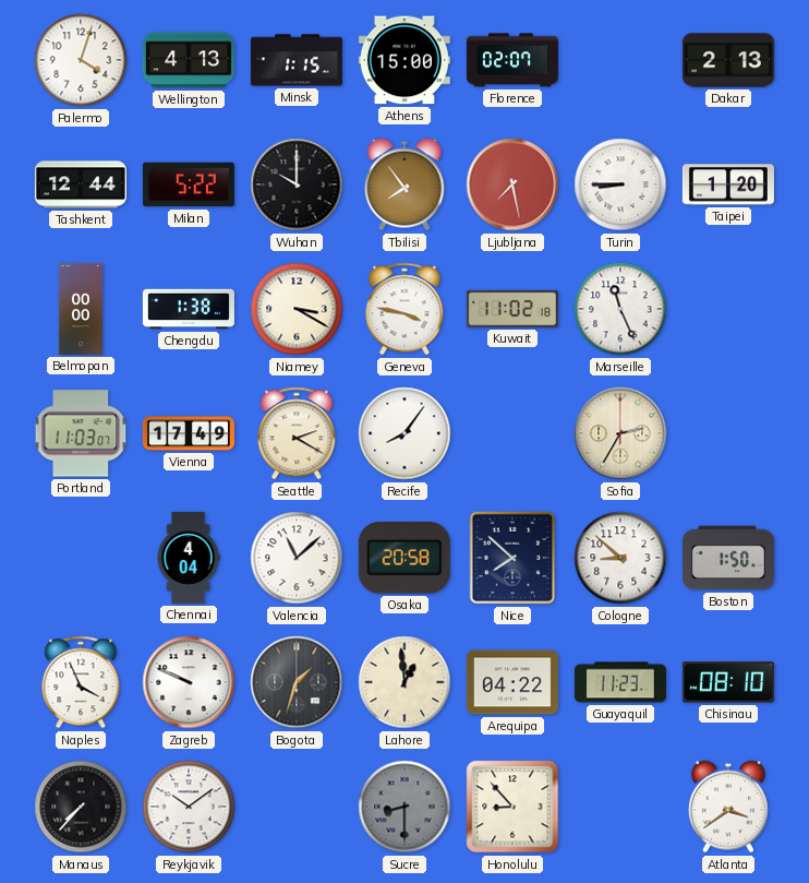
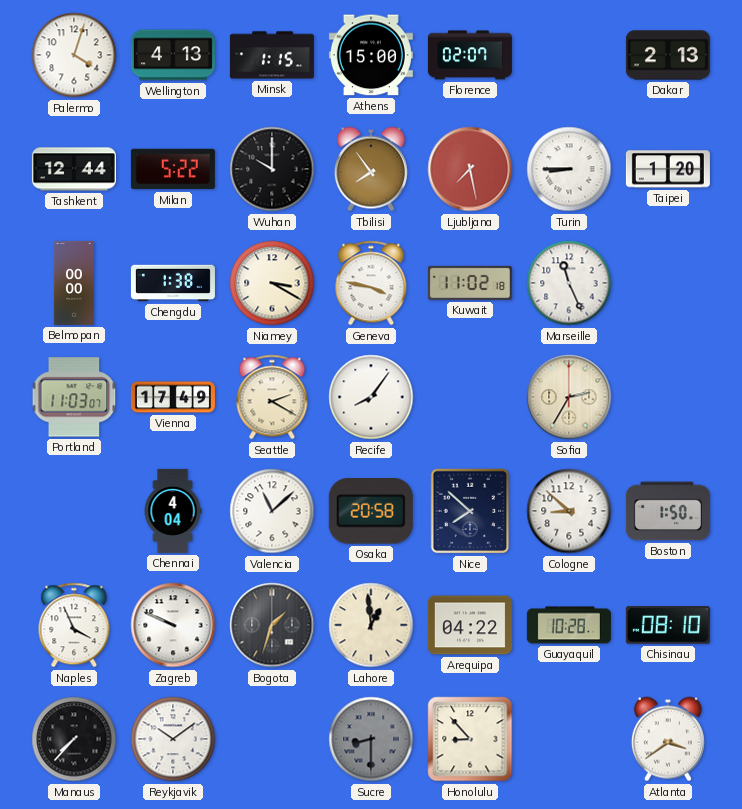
Guayaquil: 11:23 -> 10:28 (569, 625)
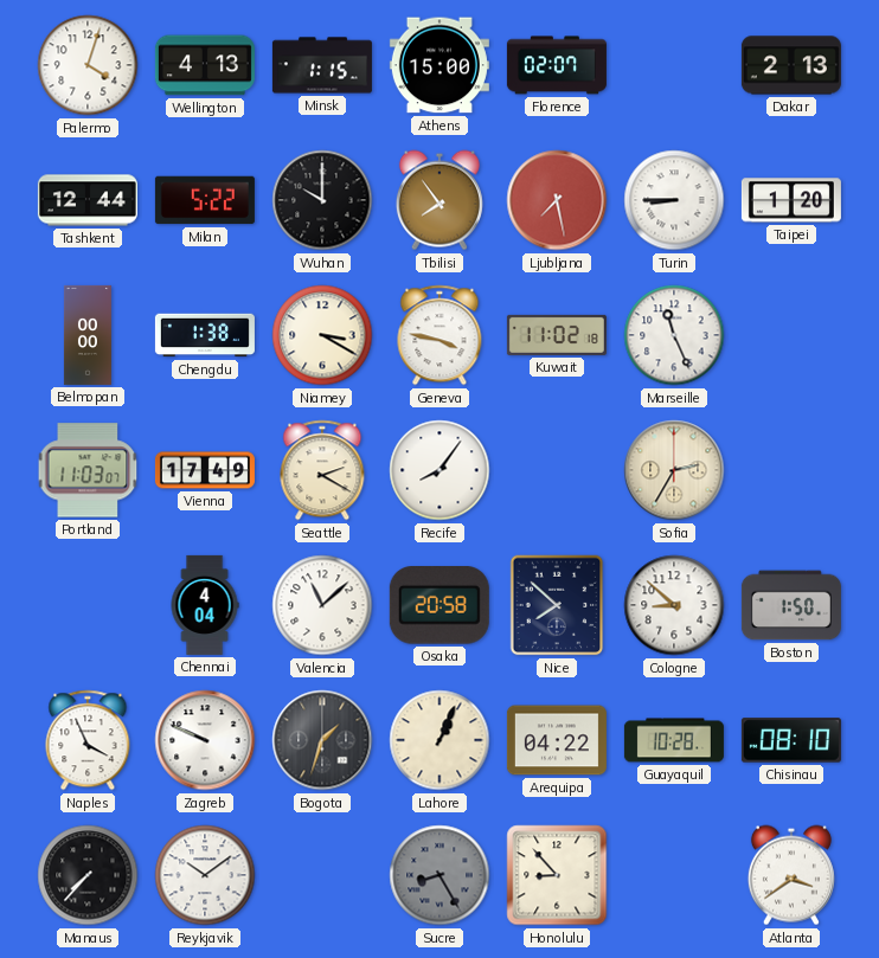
Lahore: 12:59 -> 1:04 (439, 740)
Sucre: 8:30 -> 8:25 (439, 875)
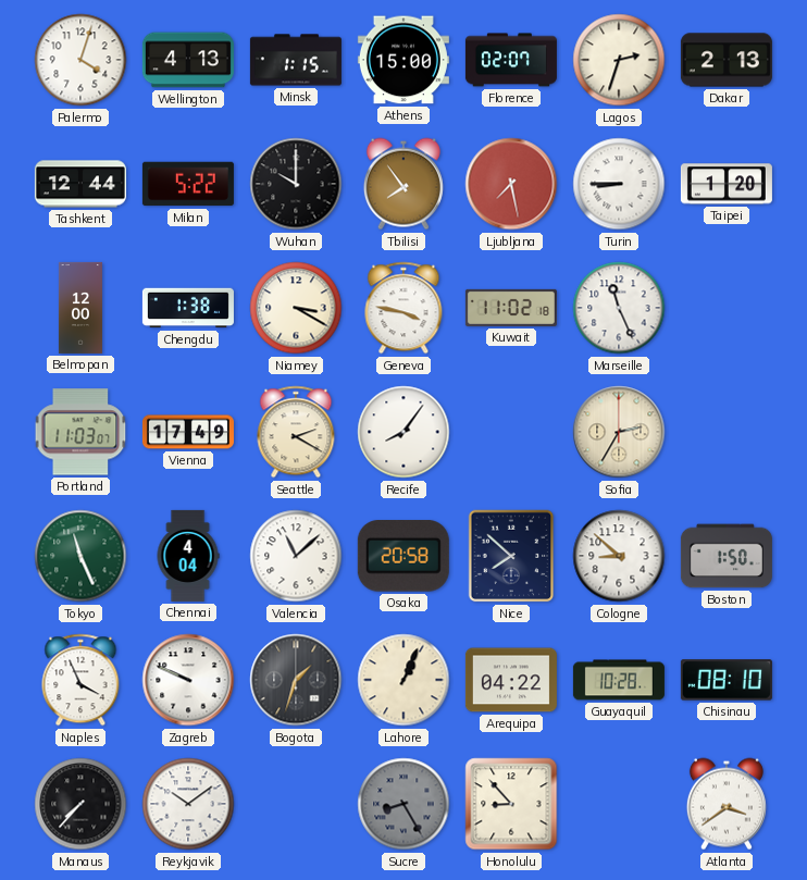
Lagos: none -> 2:33 (619, 60)
Belmopan: 00:00 -> 12:00 (80, 308)
Tokyo: none -> 11:26 (80, 556)
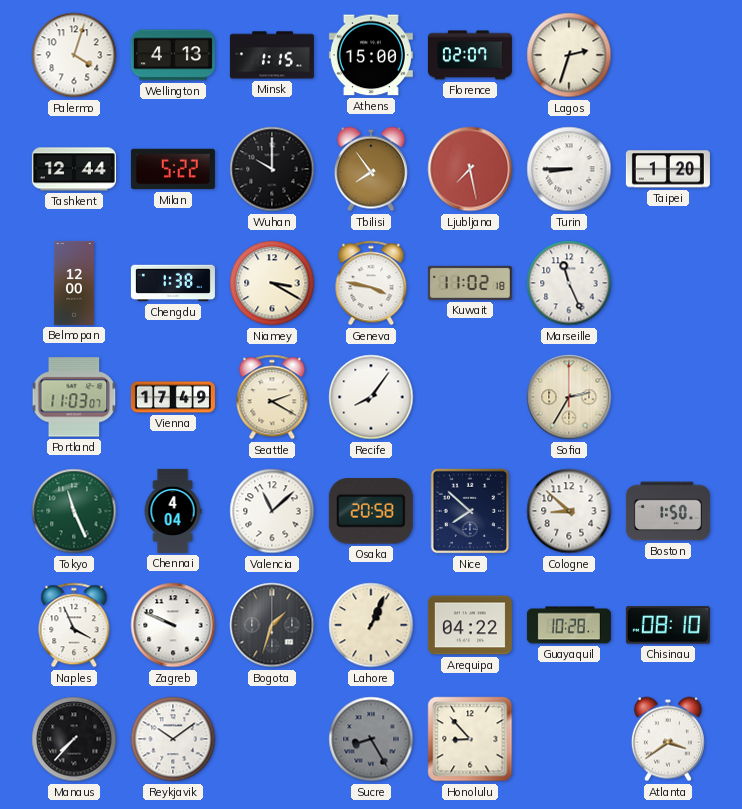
Dakar: 2:13 -> none (727, 60)
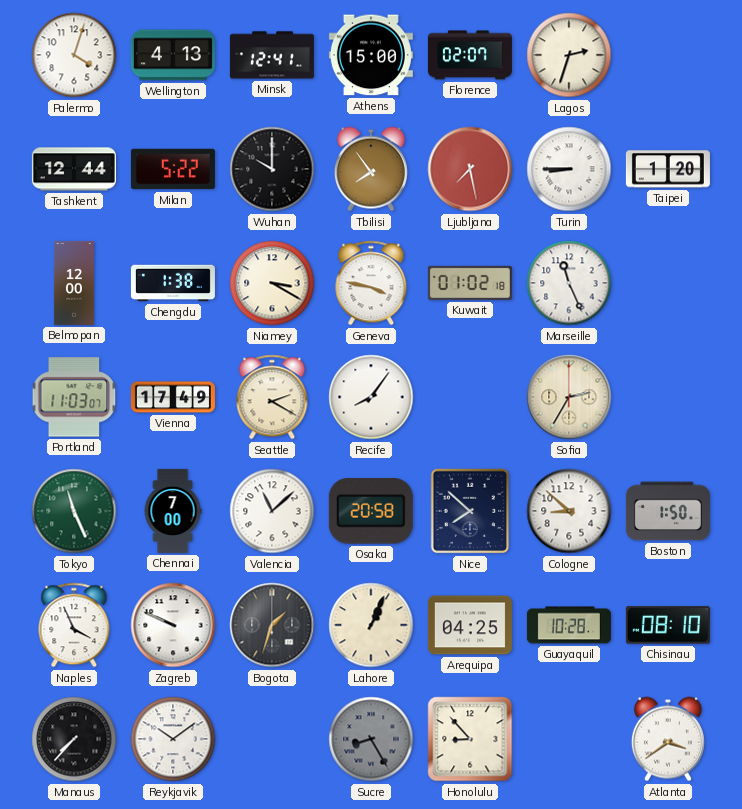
Minsk: 1:15 -> 12:41 (272, 55)
Kuwait: 11:02 -> 01:02 (470, 283)
Chennai: 4:04 -> 7:00 (173, 511)
Arequipa: 04:22 -> 04:25 (470, 625)
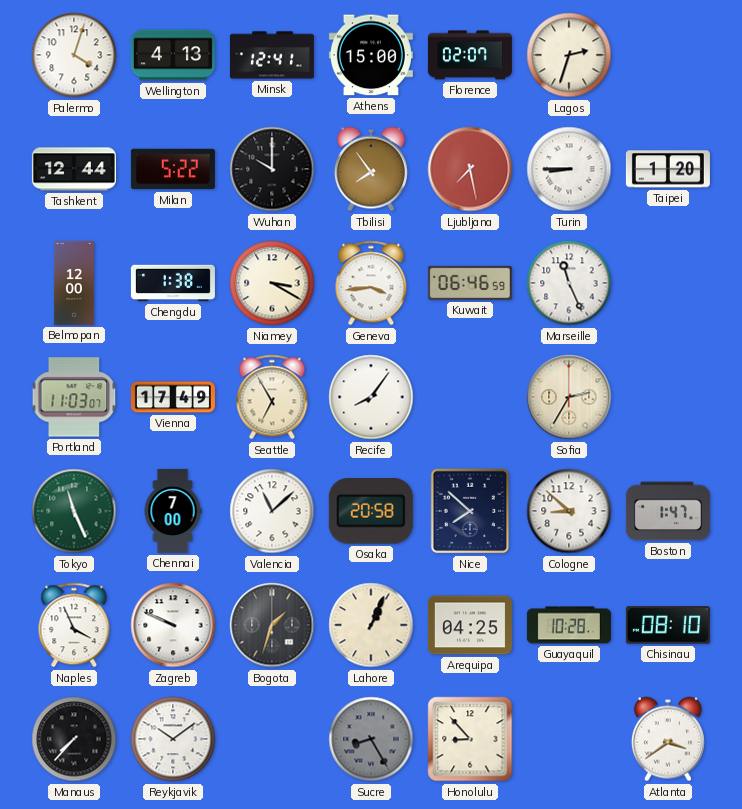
Geneva: 3:47 -> 3:44 (371, 283)
Kuwait: 01:02 -> 06:46 (470, 283)
Seattle: 2:20 -> 6:55 (272, 397)
Boston: 1:50 -> 1:47 (668, 511)
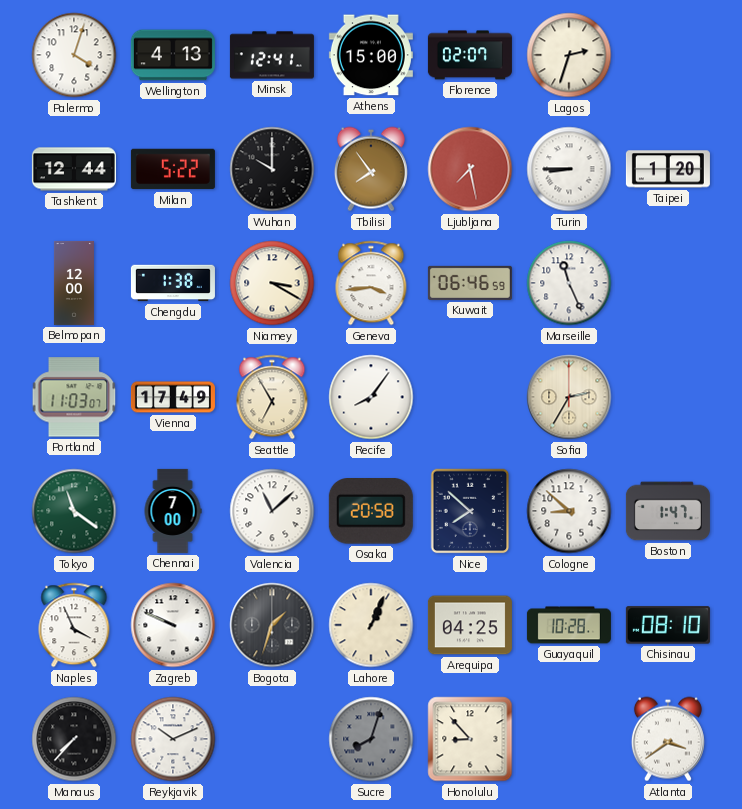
Tokyo: 11:26 -> 11:21 (74, 511)
Reykjavik: 10:09 -> 10:11 (173, 739)
Sucre: 8:25 -> 8:03 (371, 739)
